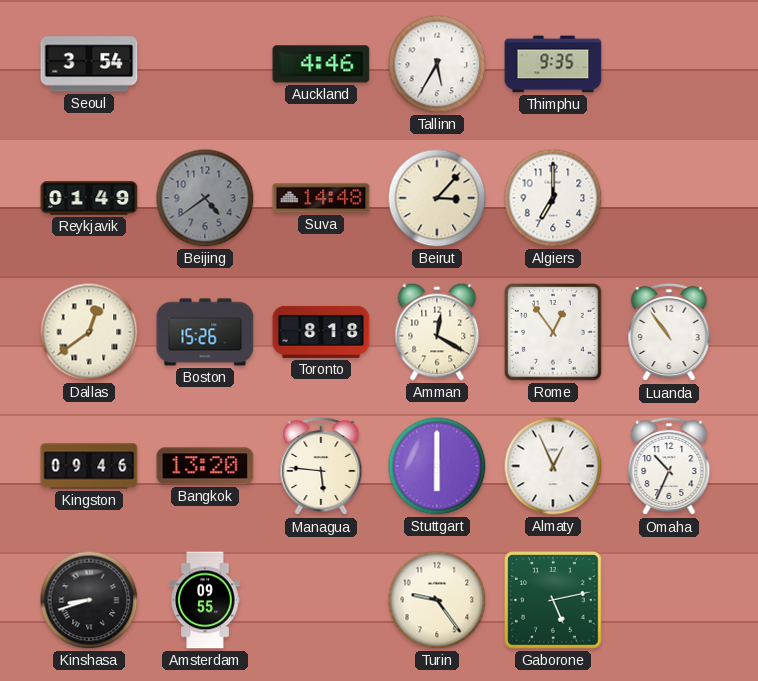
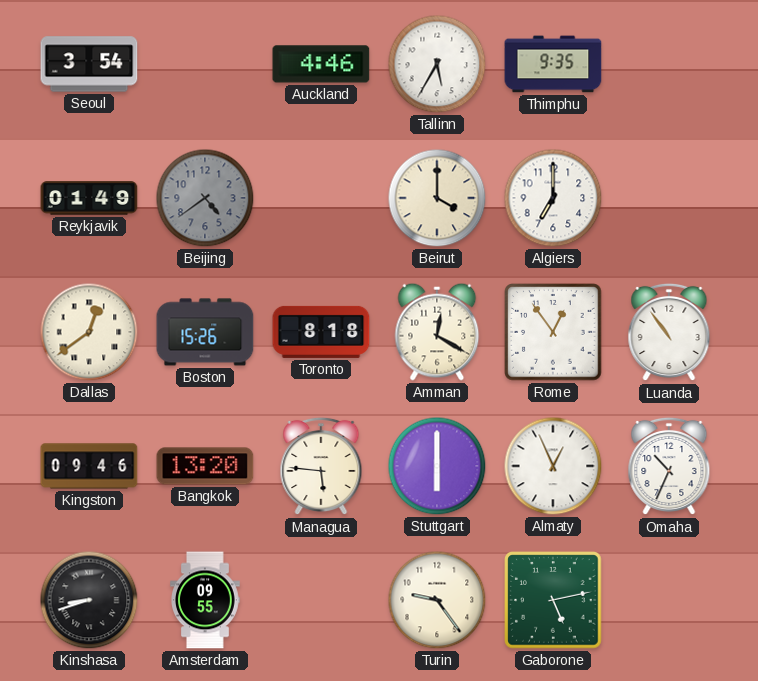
Suva: 14:48 -> none (321, 198)
Beirut: 3:07 -> 4:00 (437, 198)
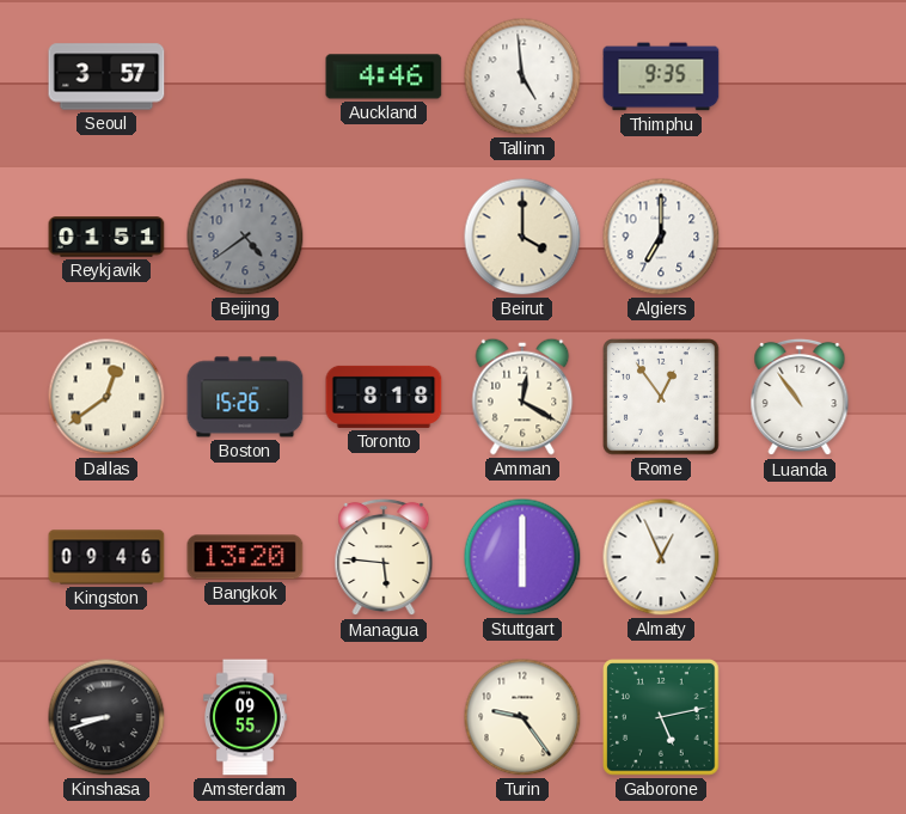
Seoul: 3:54 -> 3:57 (106, 76)
Tallinn: 5:35 -> 4:59 (522, 76)
Reykjavik: 01:49 -> 01:51 (106, 237)
Omaha: 10:34 -> none (669, 466)
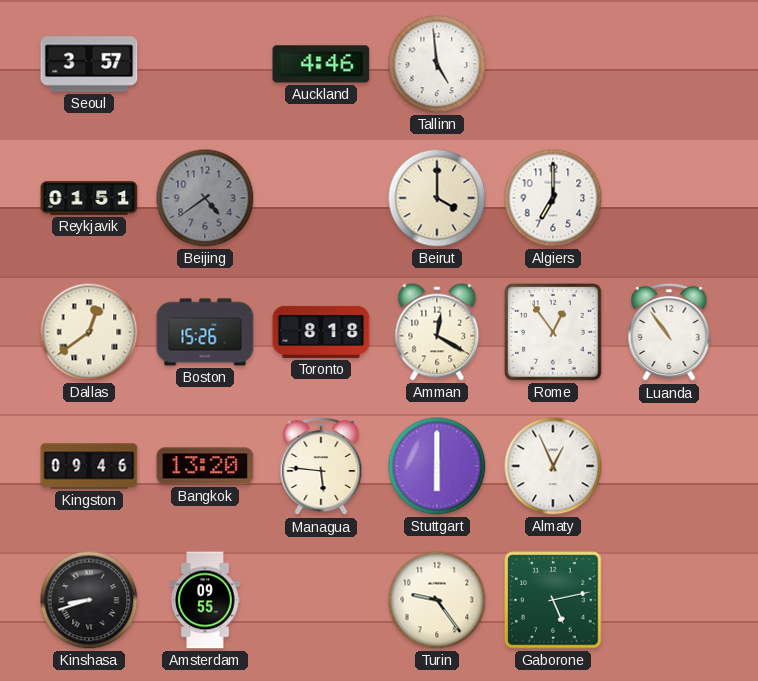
Thimphu: 9:35 -> none (661, 76)
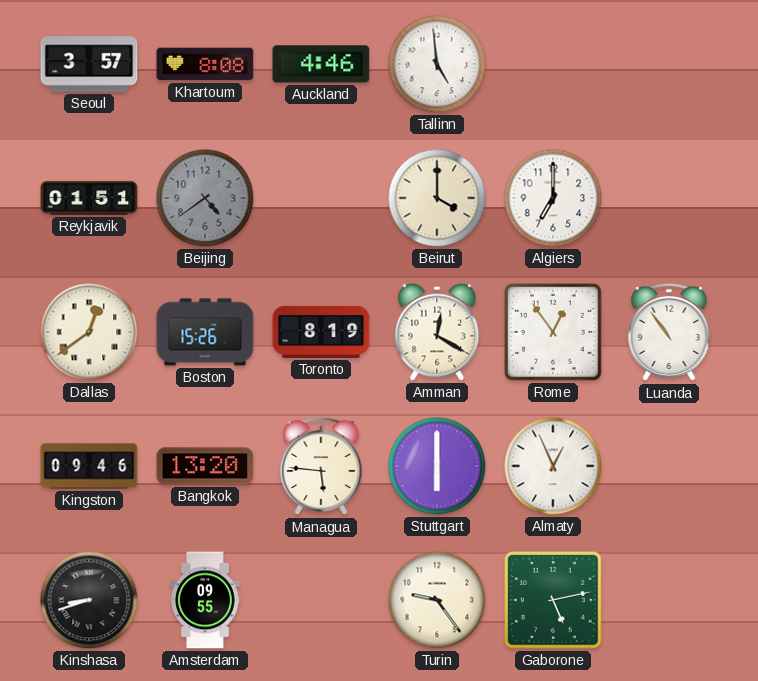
Khartoum: none -> 8:08 (205, 64)
Toronto: 8:18 -> 8:19 (321, 332)
